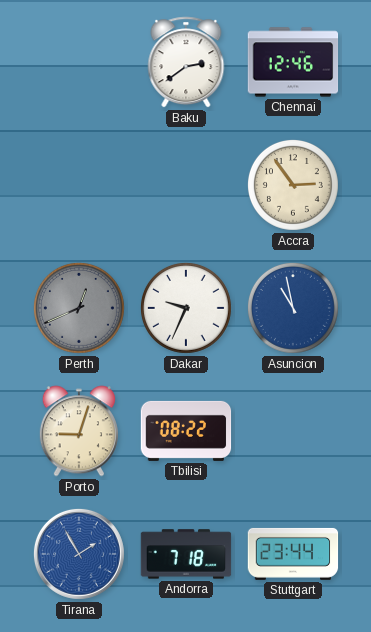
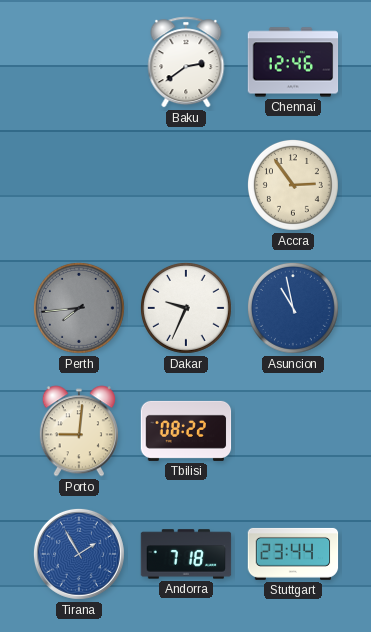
Perth: 12:41 -> 7:44 (79, 308)
Porto: 9:03 -> 9:01 (79, 431)
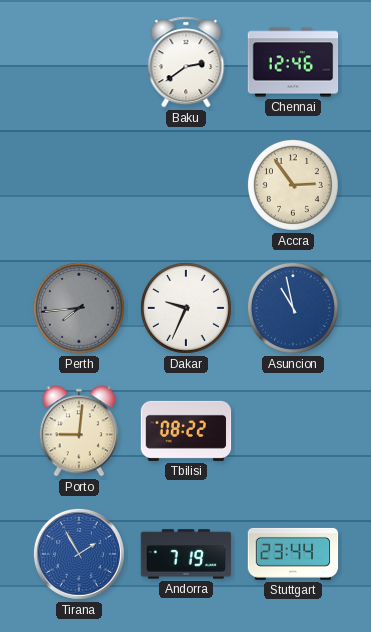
Andorra: 7:18 -> 7:19 (186, 554)
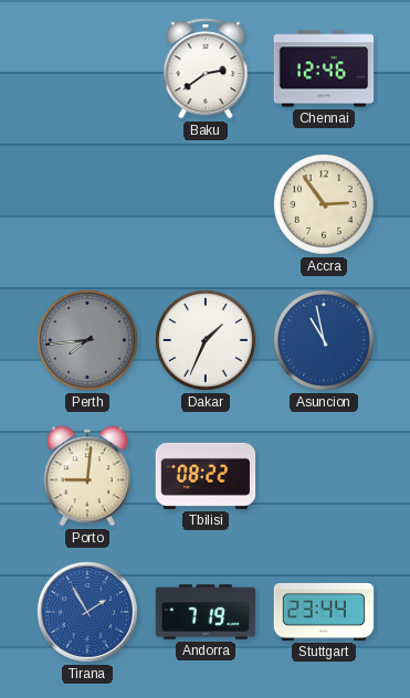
Dakar: 9:34 -> 1:34 (206, 340)
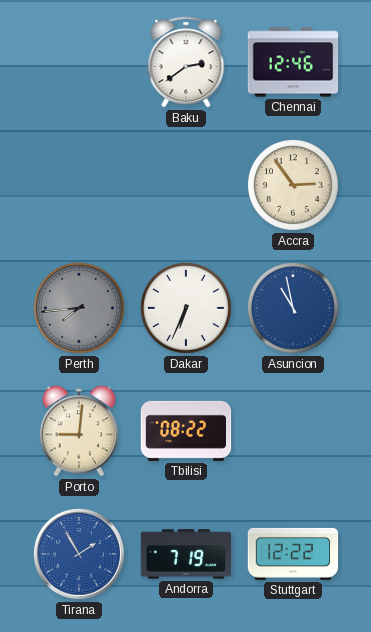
Dakar: 1:34 -> 6:34 (186, 308)
Stuttgart: 23:44 -> 12:22 (293, 554)
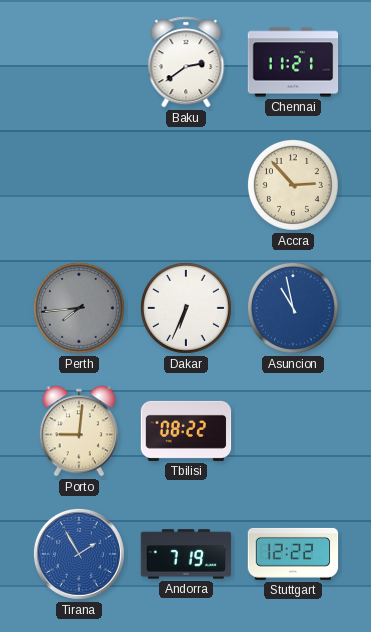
Chennai: 12:46 -> 11:21 (293, 62)
Accra: 2:54 -> 2:53 (293, 185)
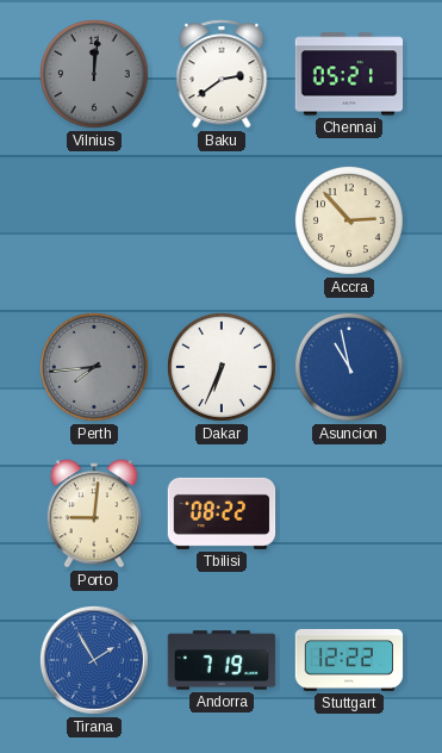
Vilnius: none -> 12:01 (94, 74)
Chennai: 11:21 -> 05:21 (349, 74)
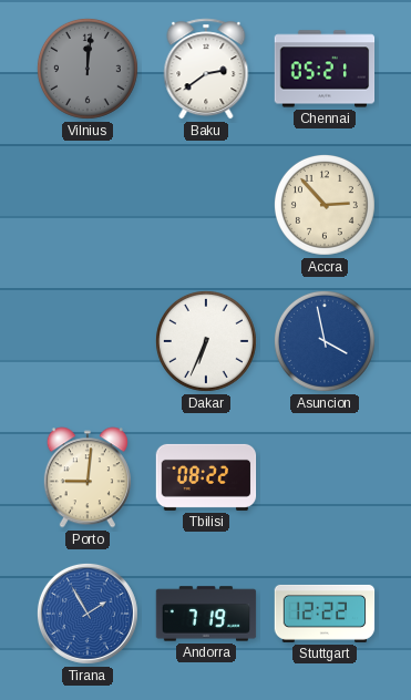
Perth: 7:44 -> none (94, 367)
Asuncion: 10:58 -> 3:58 (325, 341)
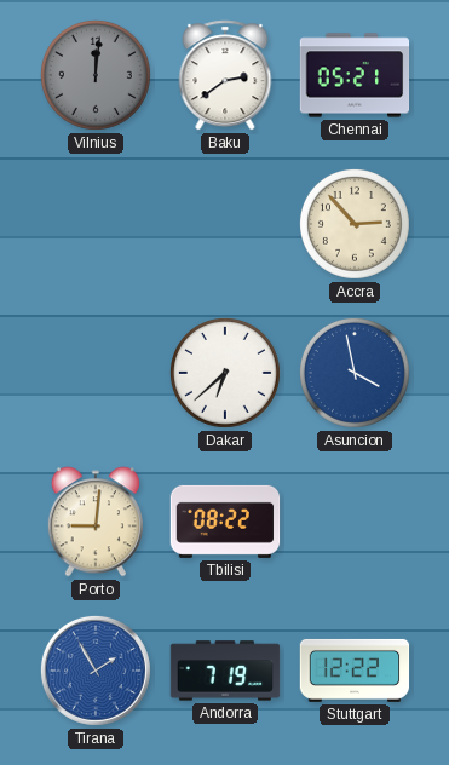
Dakar: 6:34 -> 6:38 (225, 373)
